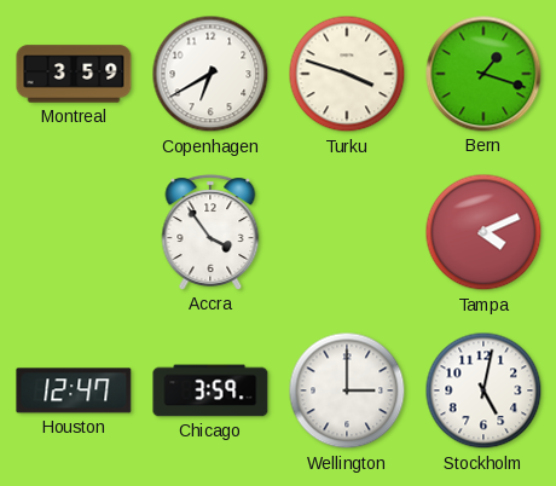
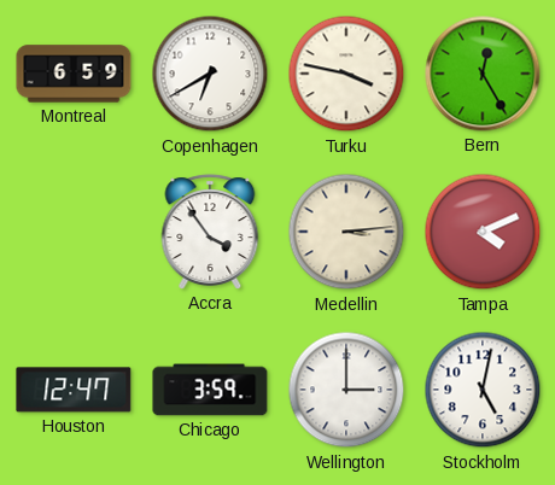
Montreal: 3:59 -> 6:59 (74, 74)
Turku: 3:48 -> 3:47 (346, 74)
Bern: 1:18 -> 12:25 (483, 74)
Medellin: none -> 3:14 (346, 232)
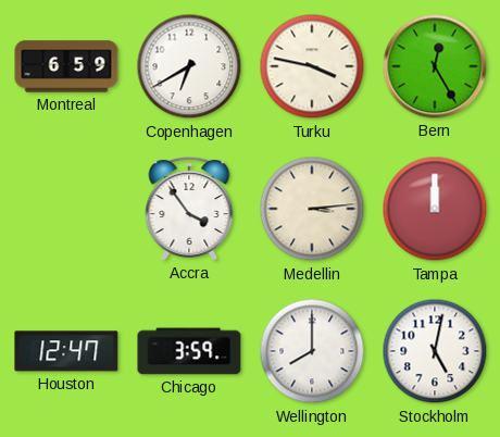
Tampa: 4:11 -> 12:00 (435, 209)
Wellington: 3:00 -> 8:00 (312, 351)
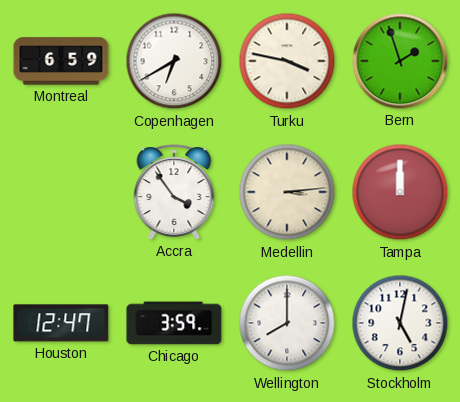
Bern: 12:25 -> 1:57 (400, 61)
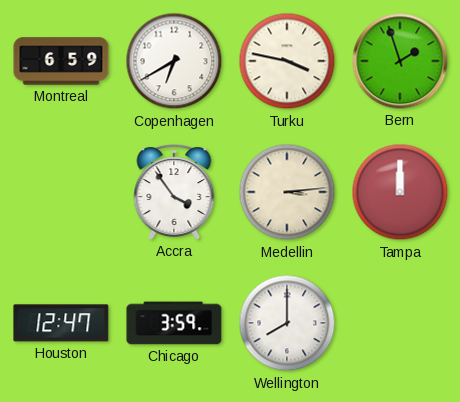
Stockholm: 5:02 -> none (400, 323)
